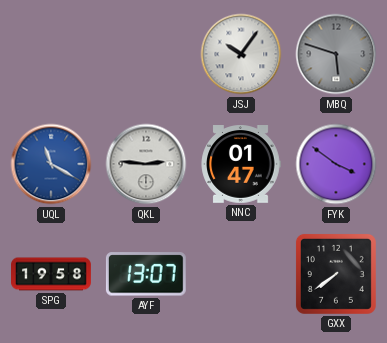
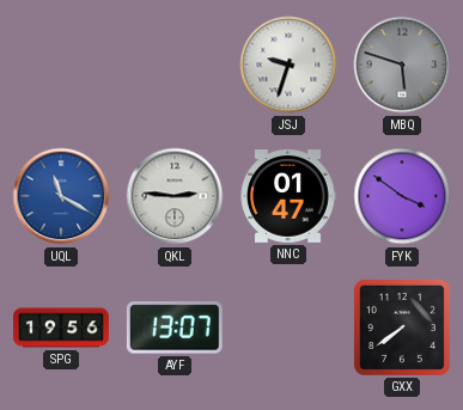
JSJ: 10:06 -> 9:33 (288, 65)
SPG: 19:58 -> 19:56 (62, 328)
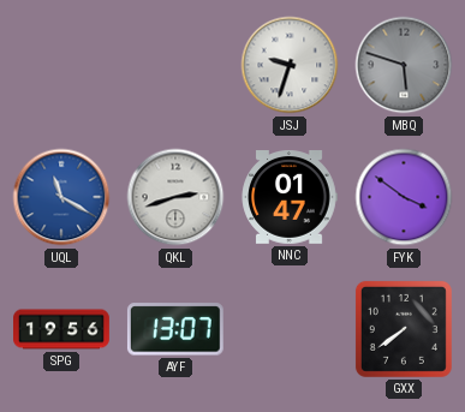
QKL: 2:46 -> 2:42 (175, 197)
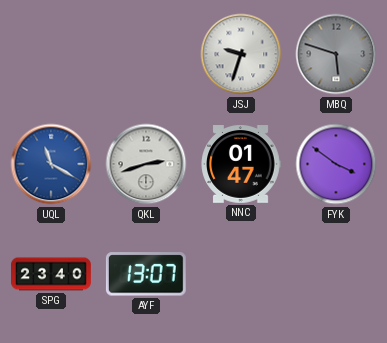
SPG: 19:56 -> 23:40 (52, 274)
GXX: 7:39 -> none (404, 329)
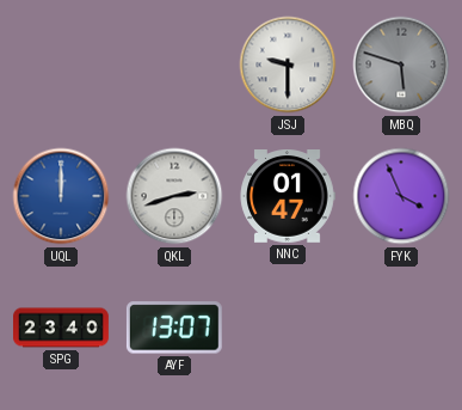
JSJ: 9:33 -> 9:30 (288, 65)
UQL: 11:20 -> 12:00 (61, 196)
FYK: 3:51 -> 3:56 (401, 196)
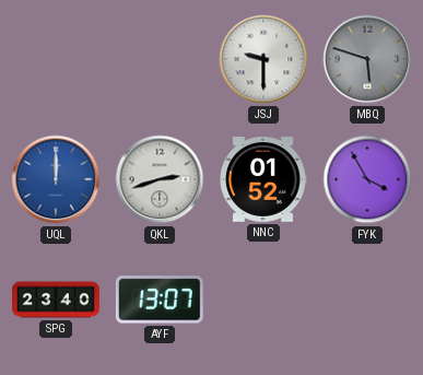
NNC: 01:47 -> 01:52 (263, 180)
FYK: 3:56 -> 3:55 (367, 179)
